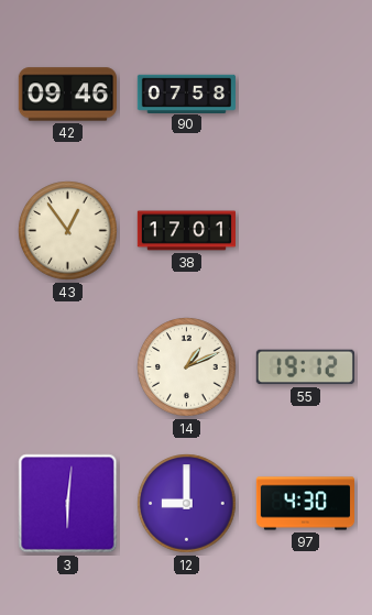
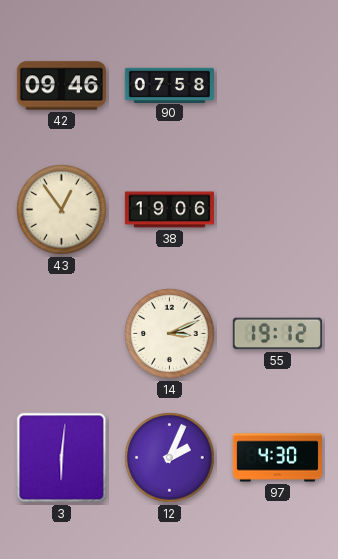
38: 17:01 -> 19:06 (169, 210)
14: 1:11 -> 3:11 (170, 334)
12: 9:00 -> 2:04 (170, 458)
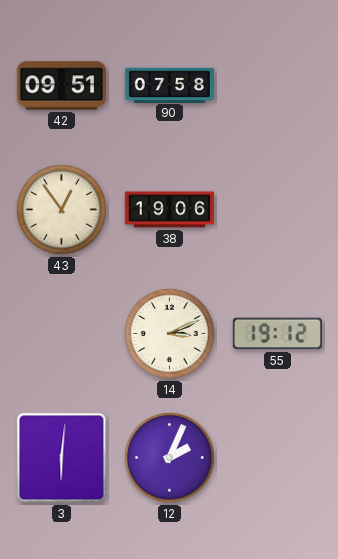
42: 09:46 -> 09:51 (61, 86)
97: 4:30 -> none (277, 458)
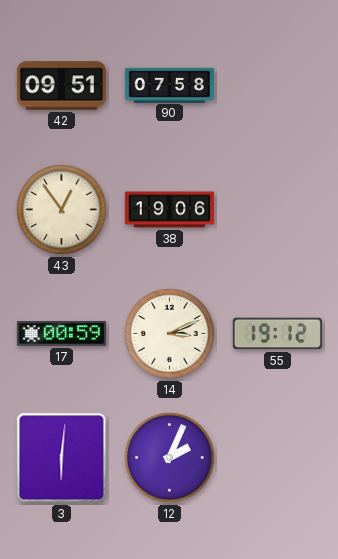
17: none -> 00:59 (61, 334)
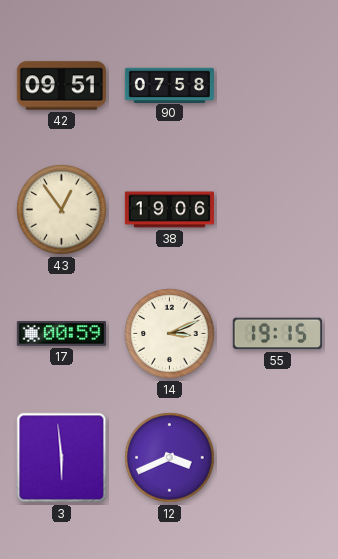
55: 19:12 -> 19:15 (277, 334)
3: 6:01 -> 5:59 (62, 458)
12: 2:04 -> 3:41 (170, 458)
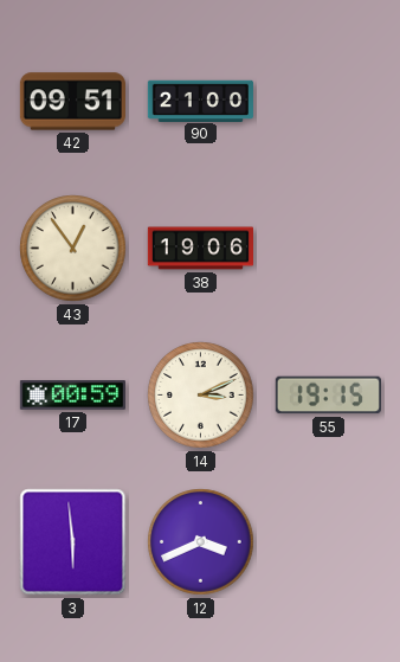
90: 07:58 -> 21:00 (200, 101)
